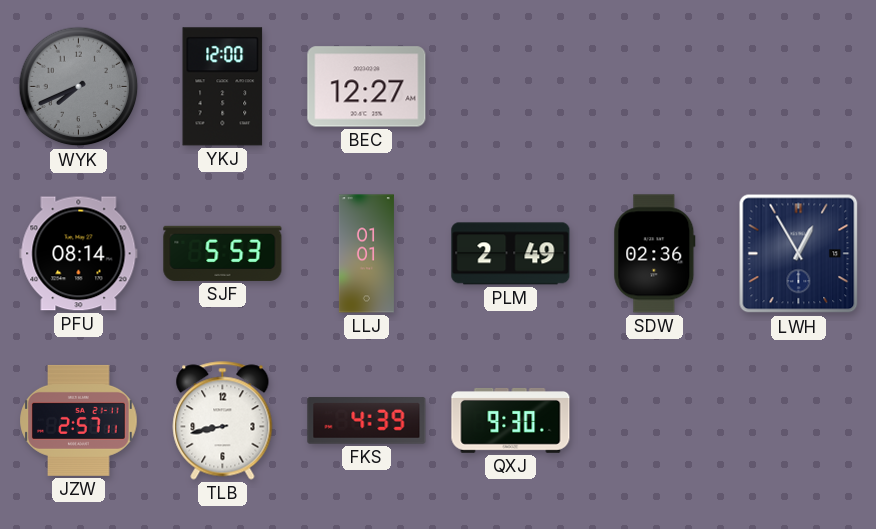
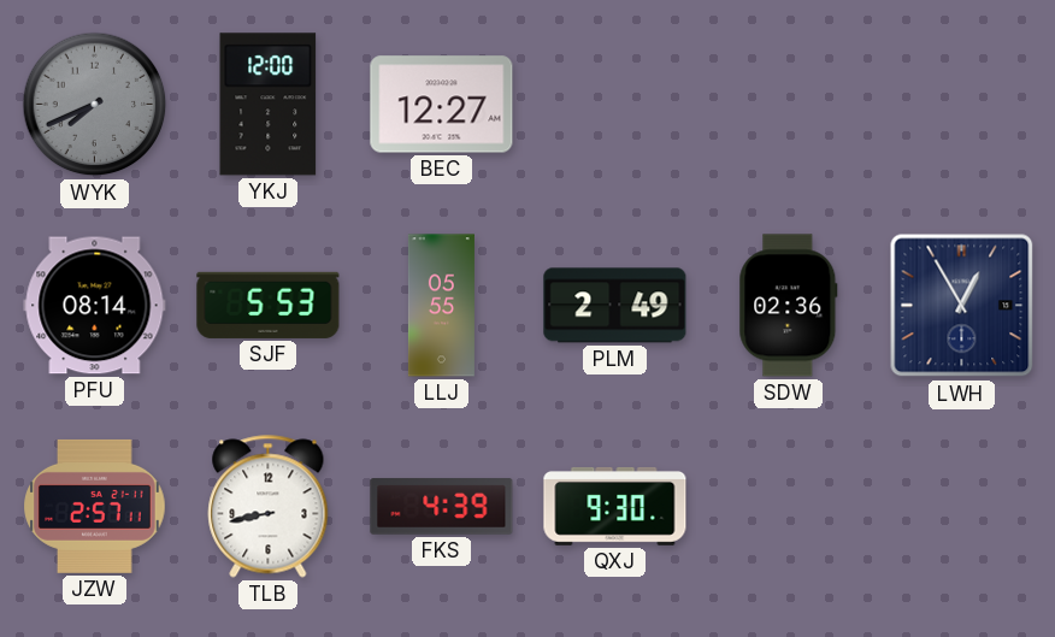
LLJ: 01:01 -> 05:55 (441, 306)
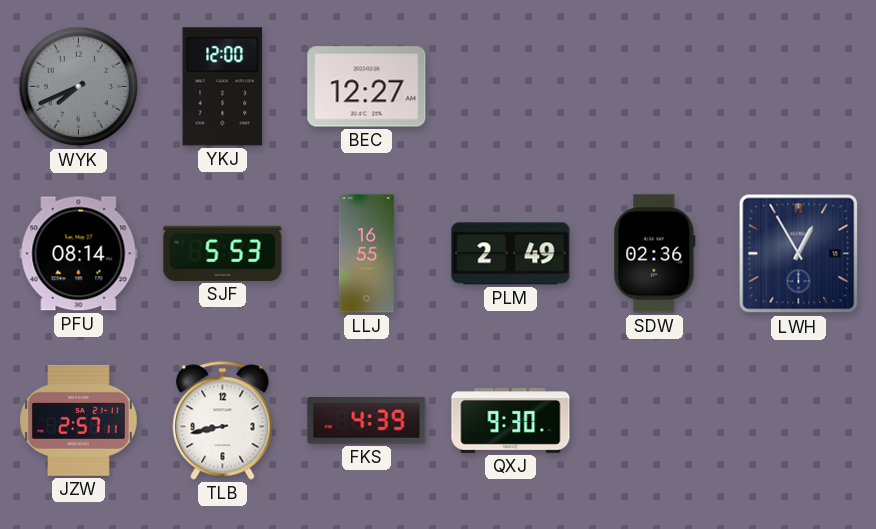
LLJ: 05:55 -> 16:55 (366, 254)
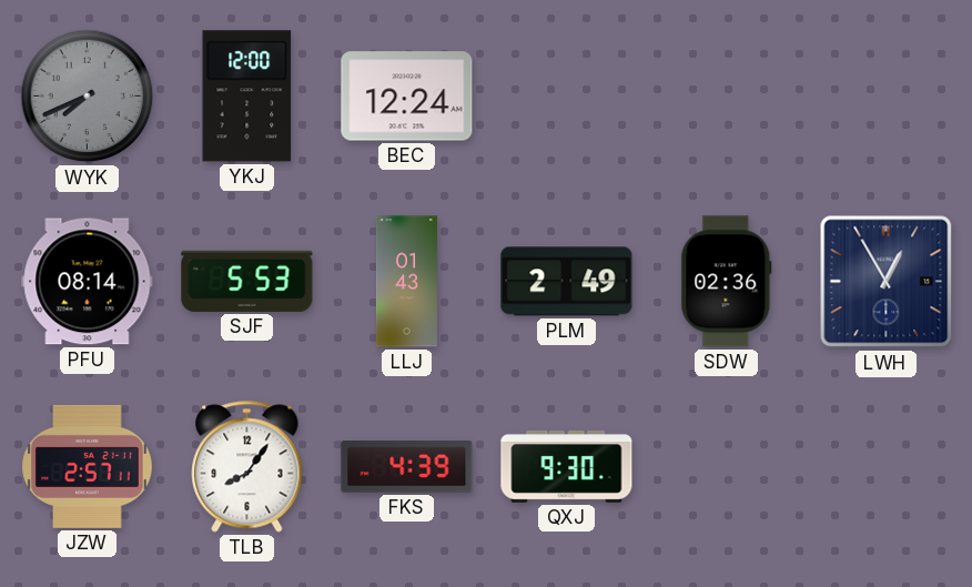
BEC: 12:27 -> 12:24 (407, 97)
LLJ: 16:55 -> 01:43 (406, 282)
TLB: 8:43 -> 8:06 (247, 467)
